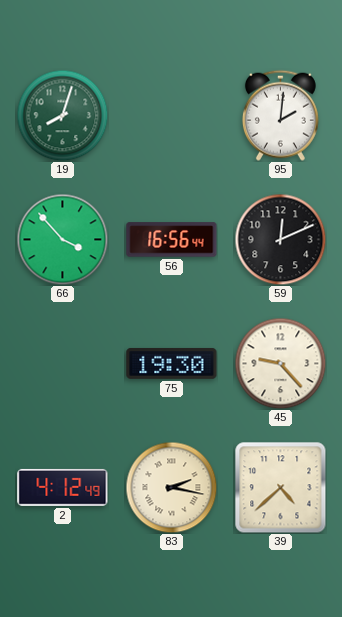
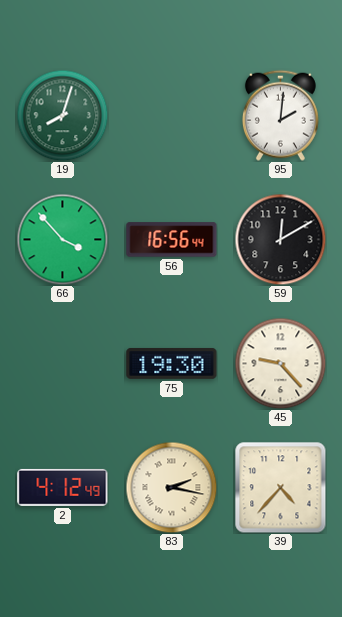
59: 12:11 -> 12:10 (280, 239)
39: 4:38 -> 4:37 (281, 488)
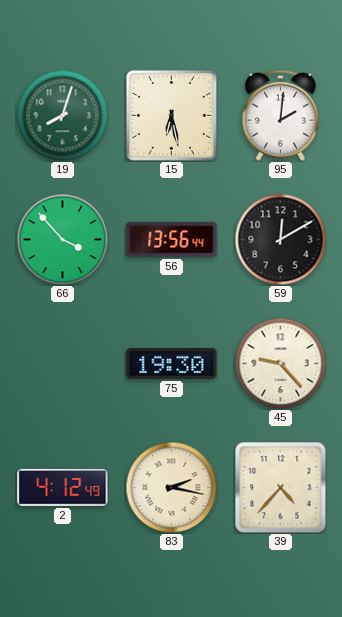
15: none -> 6:28 (171, 115)
56: 16:56 -> 13:56 (172, 240)
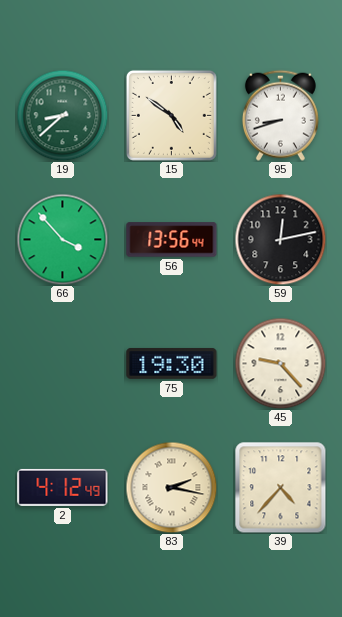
19: 8:03 -> 8:38 (62, 115)
15: 6:28 -> 4:51 (171, 115)
95: 2:01 -> 8:42 (280, 115)
59: 12:10 -> 12:13 (280, 239)
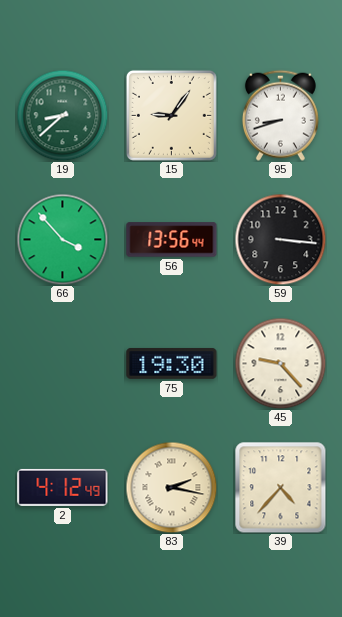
15: 4:51 -> 9:06 (171, 115)
59: 12:13 -> 3:16 (280, 239)
